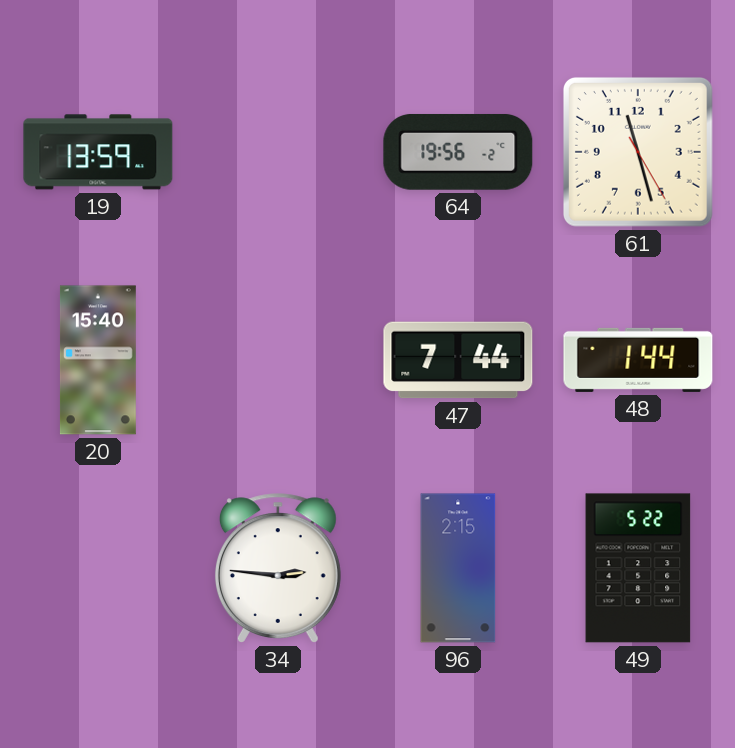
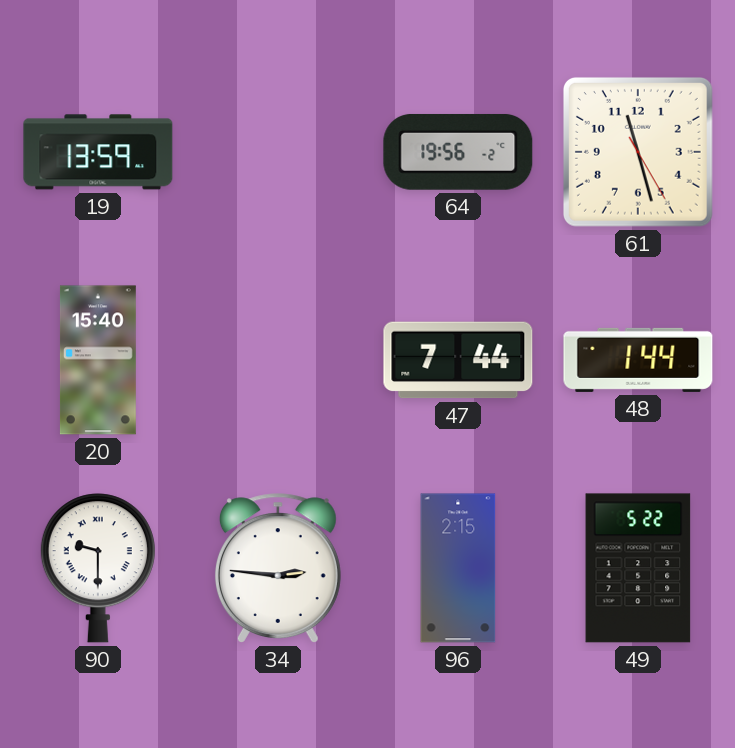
90: none -> 9:30 (98, 568)
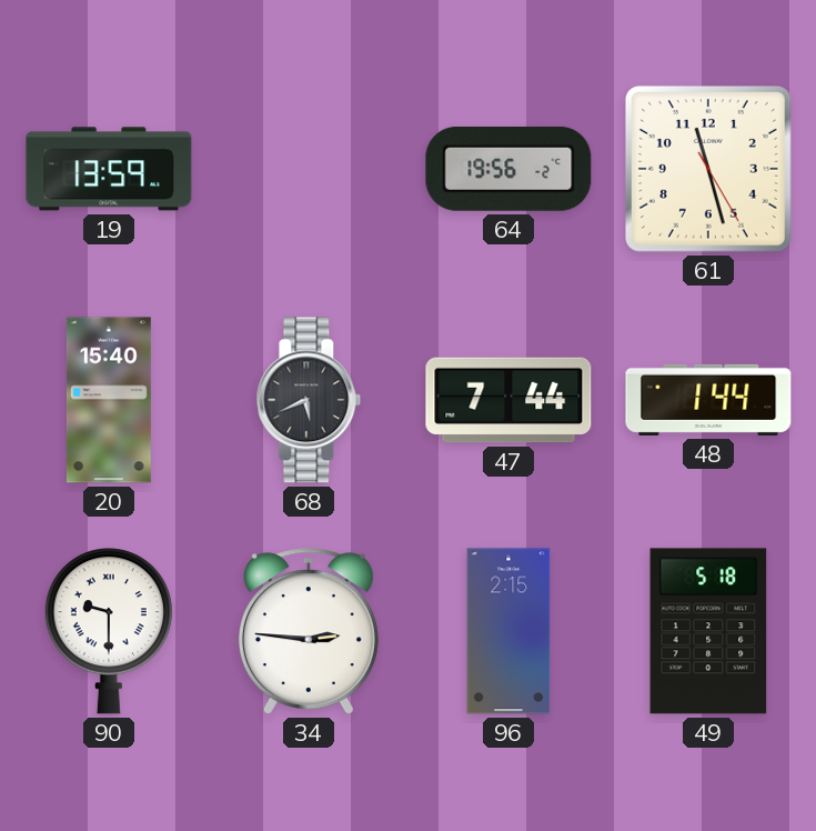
68: none -> 5:41 (309, 400)
49: 5:22 -> 5:18 (708, 631)
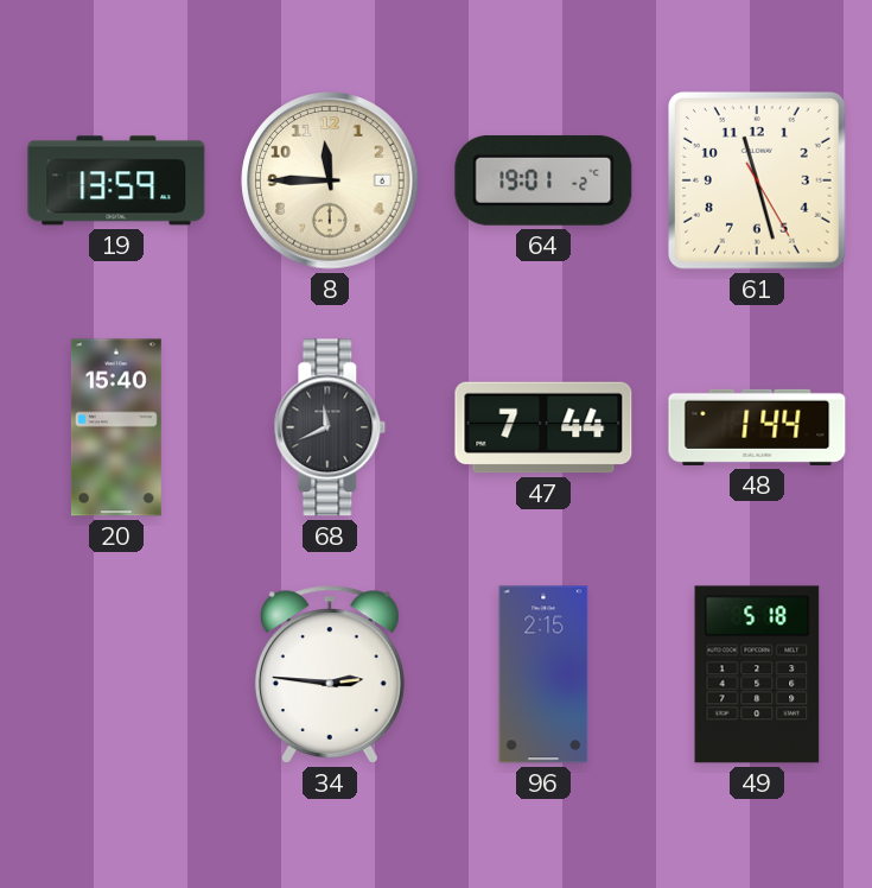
8: none -> 11:45 (330, 180)
64: 19:56 -> 19:01 (543, 180)
68: 5:41 -> 11:41 (330, 427)
90: 9:30 -> none (109, 631)
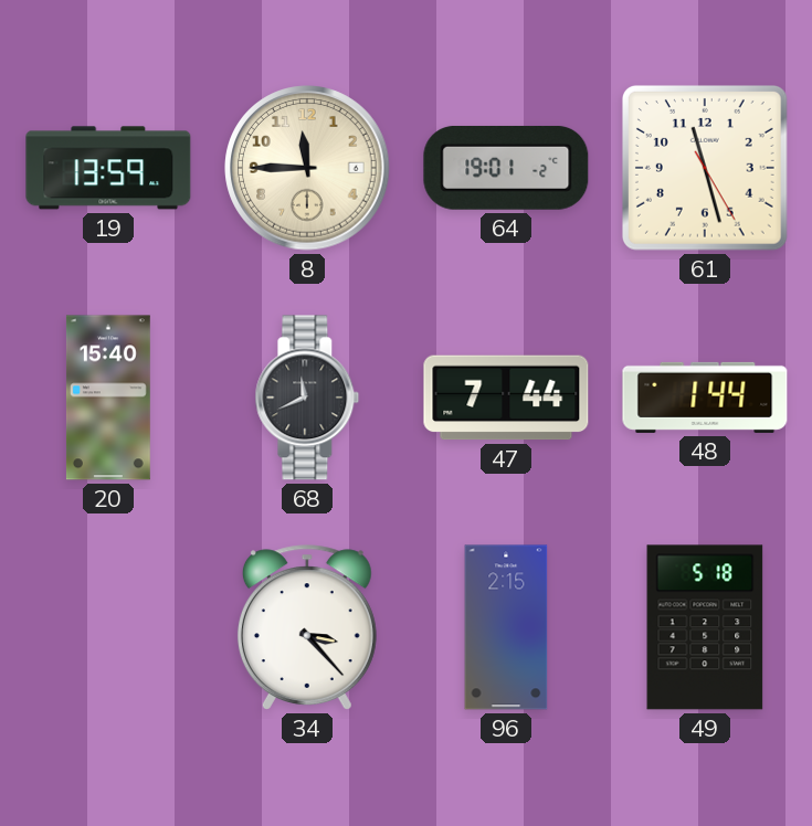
34: 2:46 -> 3:23 (307, 627)
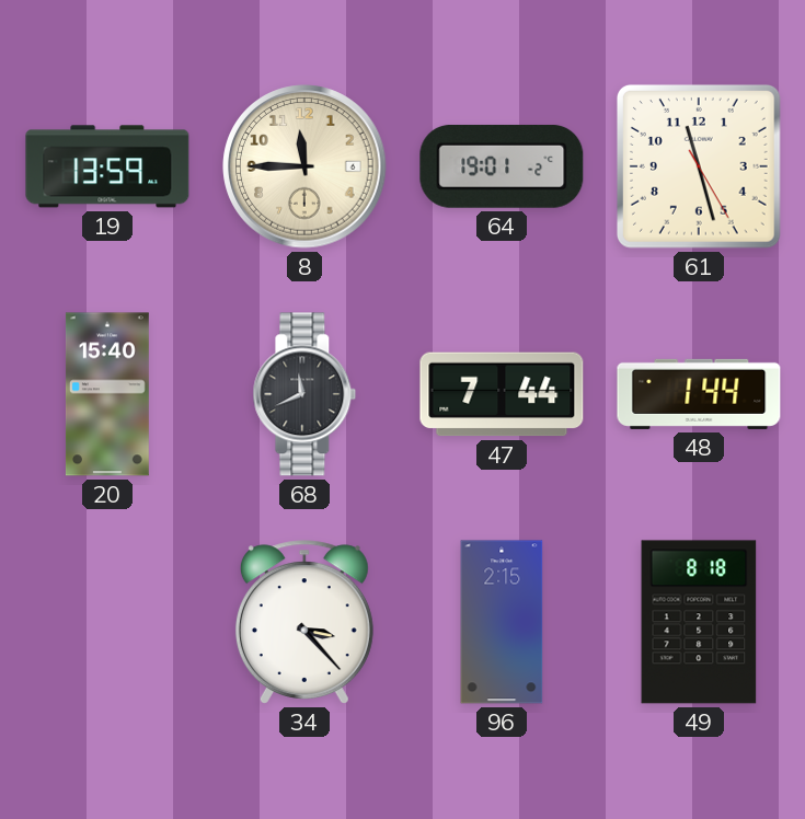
49: 5:18 -> 8:18 (699, 622)
